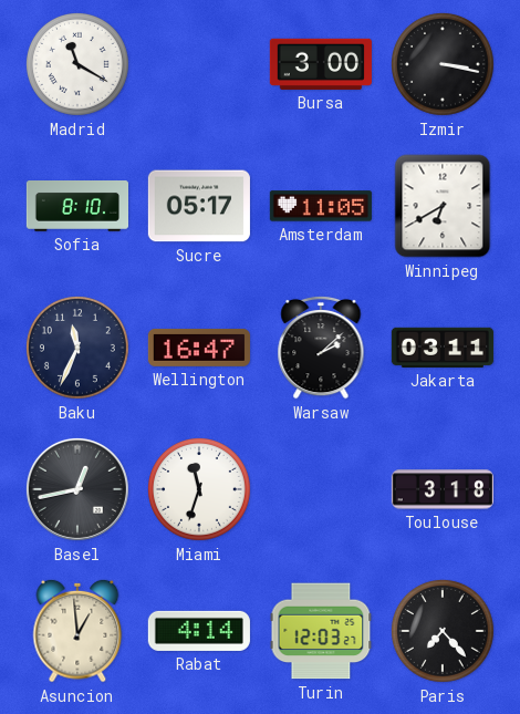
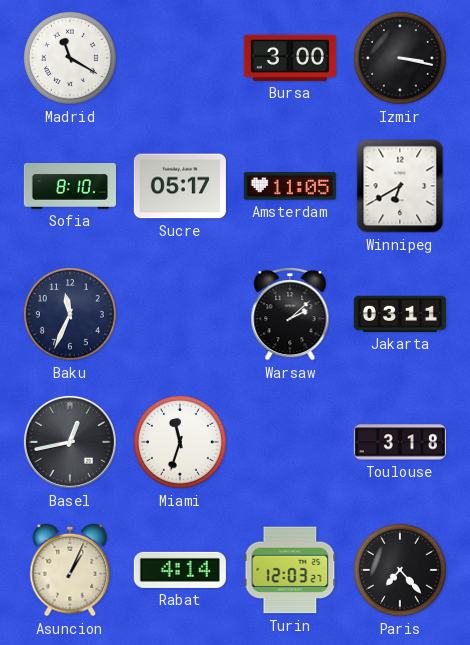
Wellington: 16:47 -> none (199, 348)
Asuncion: 12:59 -> 1:04 (70, 570)
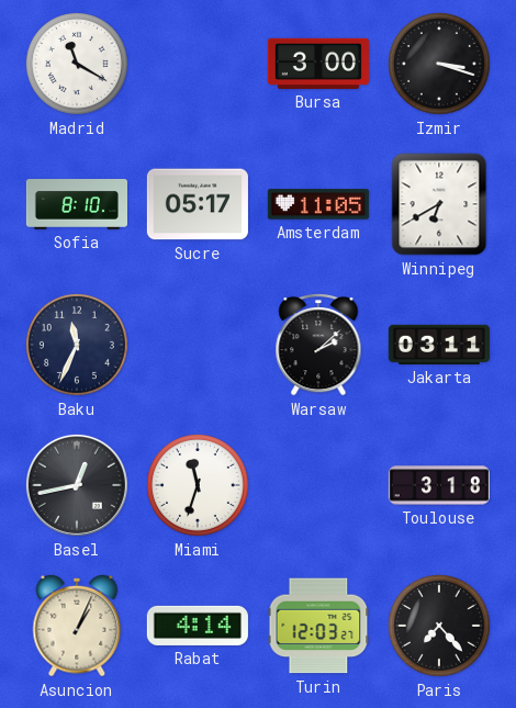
Izmir: 3:17 -> 3:18 (439, 64)
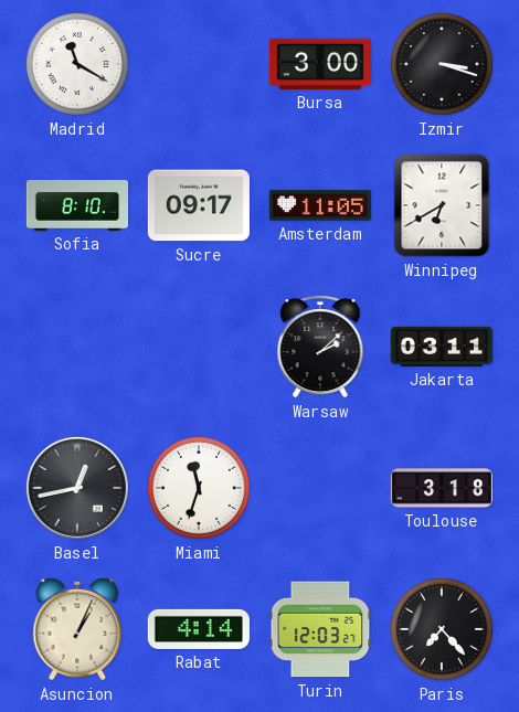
Sucre: 05:17 -> 09:17 (199, 205)
Baku: 11:34 -> none (77, 345)
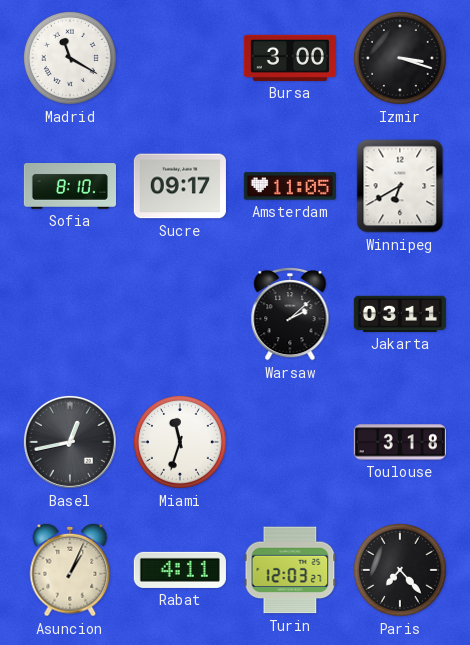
Rabat: 4:14 -> 4:11 (180, 570)
